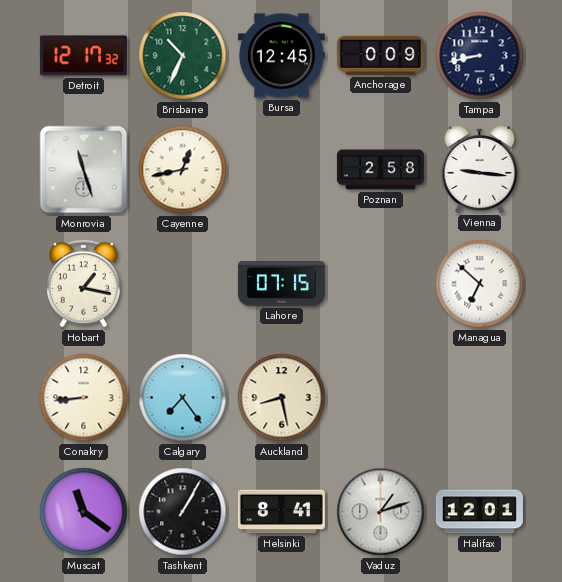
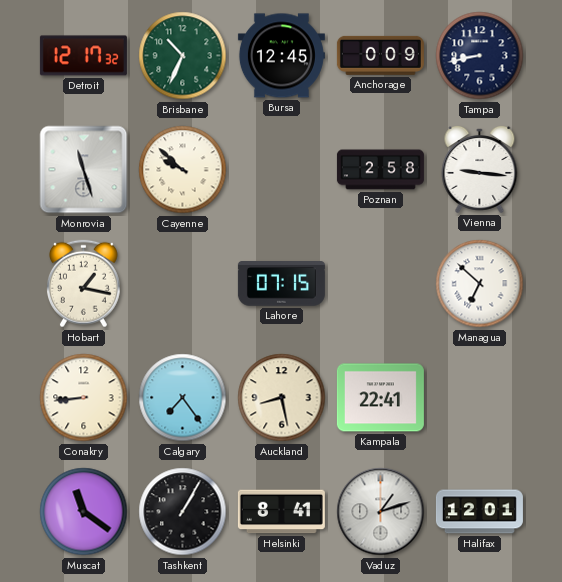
Cayenne: 12:43 -> 9:52 (183, 170)
Kampala: none -> 22:41 (380, 398)
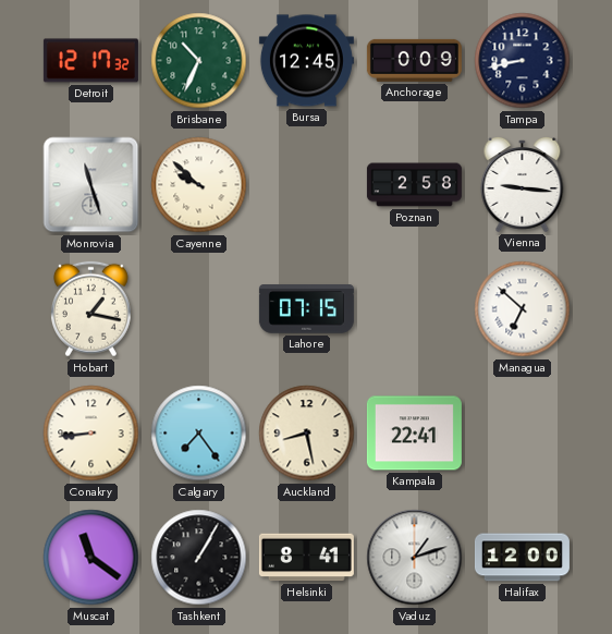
Halifax: 12:01 -> 12:00 (522, 558)
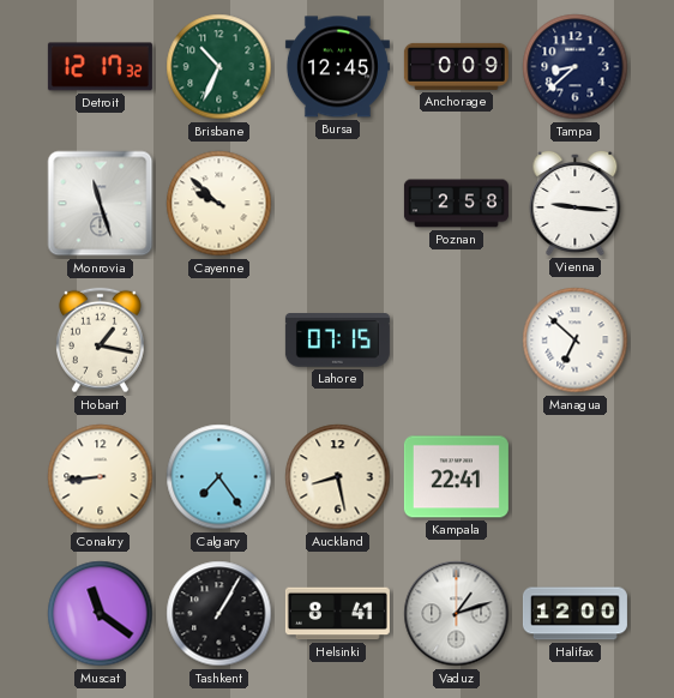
Tampa: 8:43 -> 8:38 (576, 67)
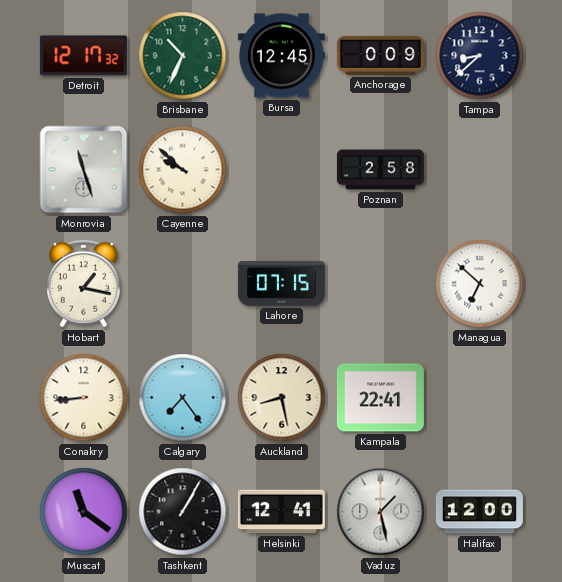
Vienna: 9:16 -> none (576, 203)
Helsinki: 8:41 -> 12:41 (281, 512)
Vaduz: 1:12 -> 1:28 (381, 512)
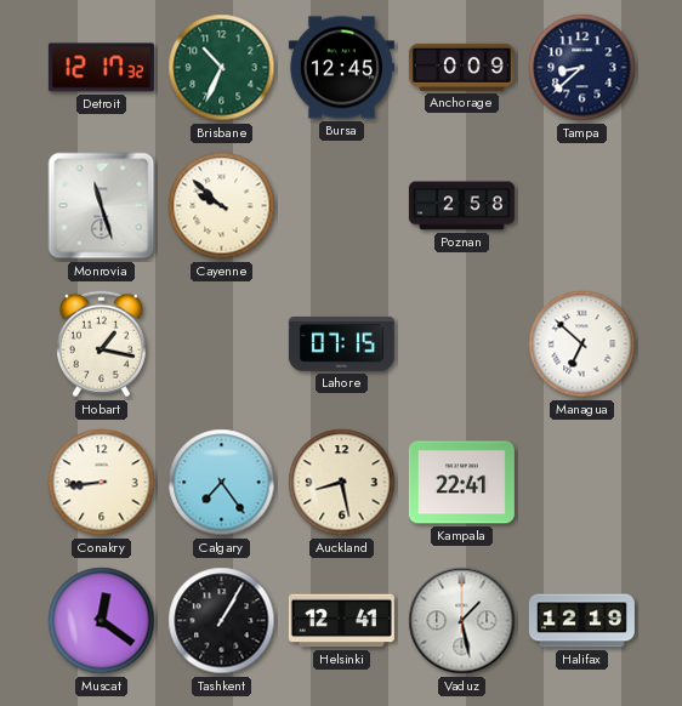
Muscat: 11:21 -> 12:21 (102, 621)
Halifax: 12:00 -> 12:19 (581, 621)
